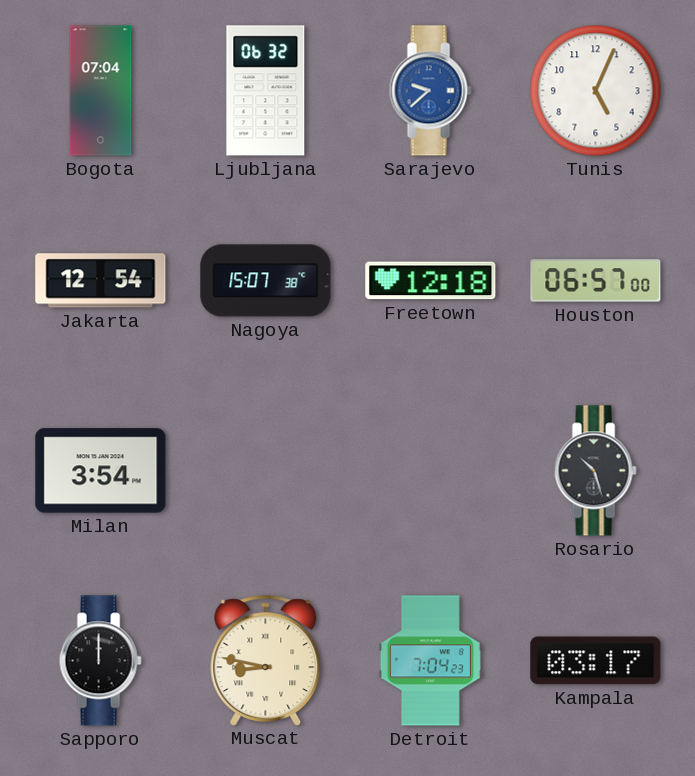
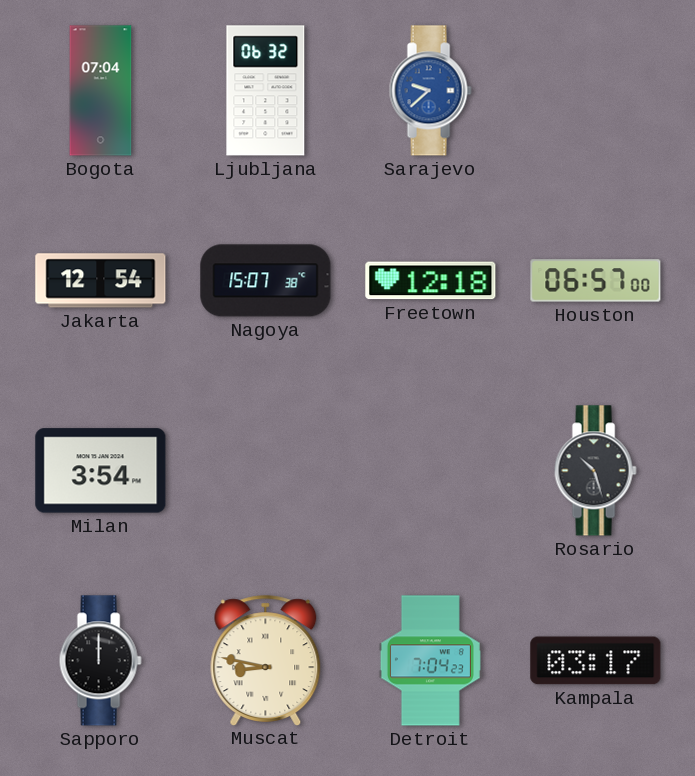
Tunis: 5:04 -> none (596, 91)
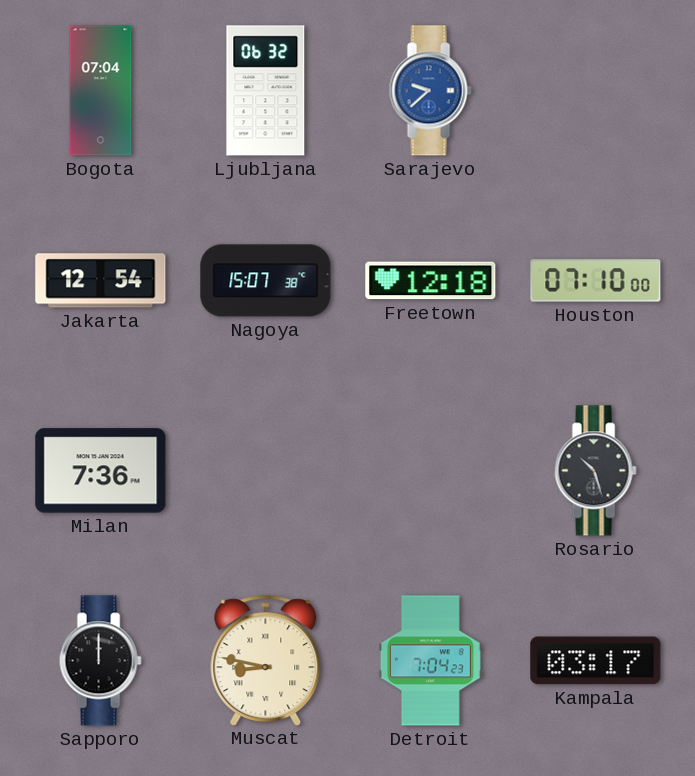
Houston: 06:57 -> 07:10 (596, 281)
Milan: 3:54 -> 7:36 (101, 471)
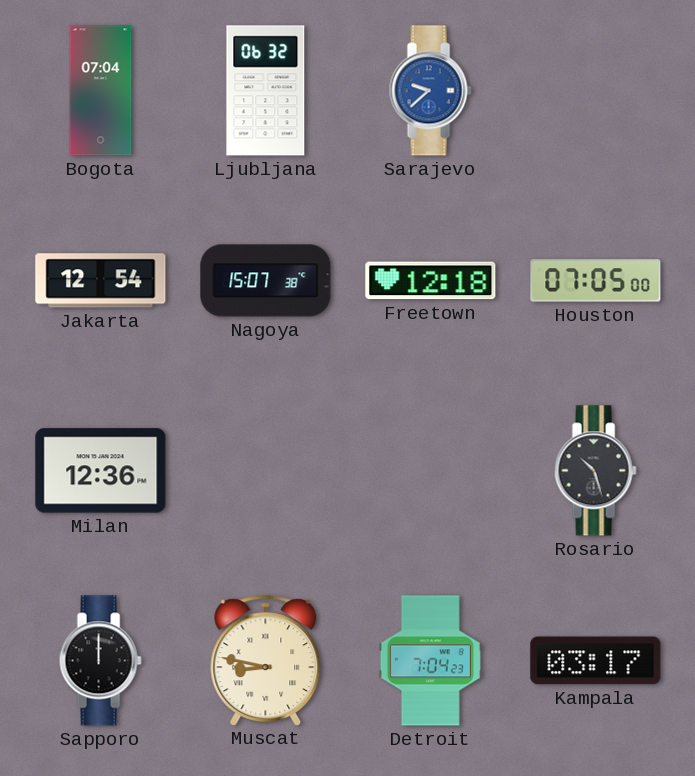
Houston: 07:10 -> 07:05 (596, 281)
Milan: 7:36 -> 12:36 (101, 471)
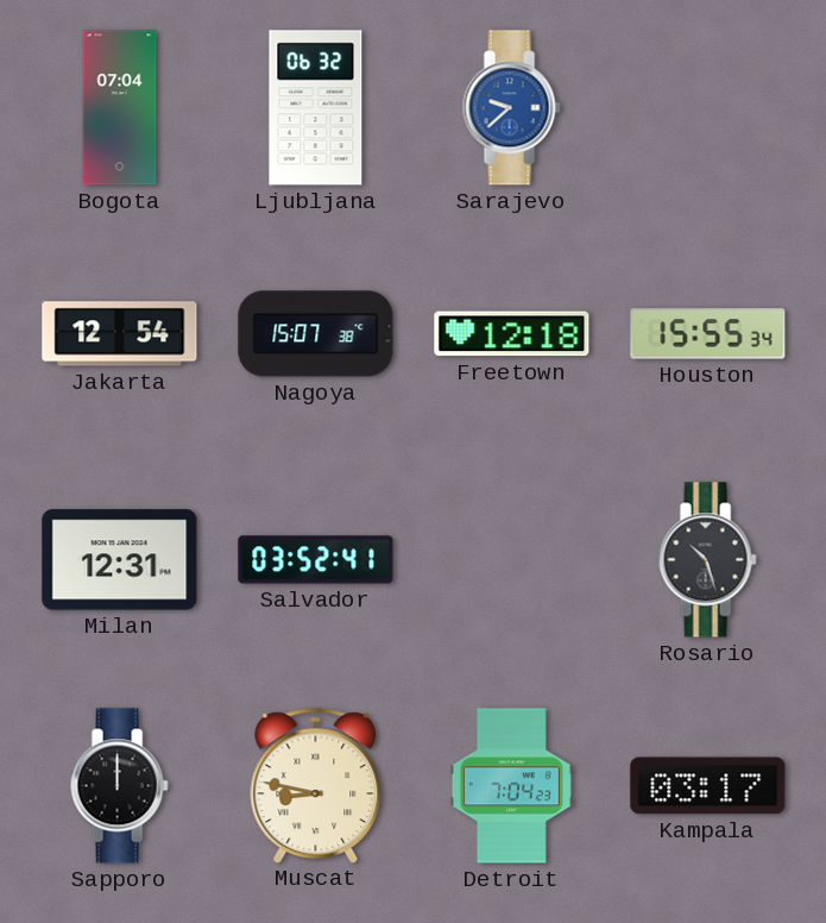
Houston: 07:05 -> 15:55 (708, 334)
Milan: 12:36 -> 12:31 (120, 560)
Salvador: none -> 03:52 (316, 560)
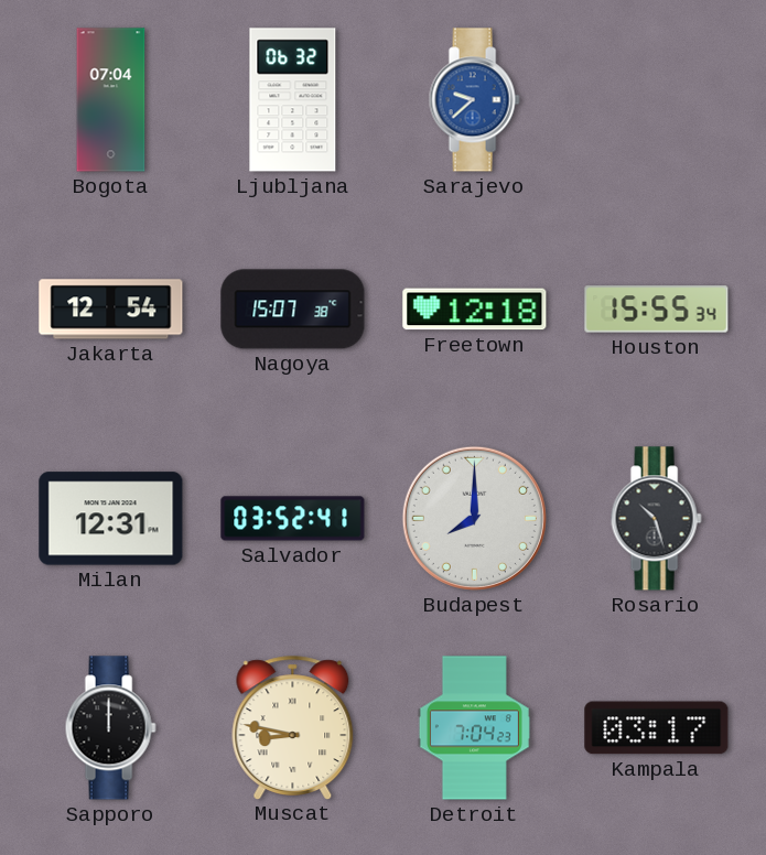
Budapest: none -> 8:00 (474, 518)
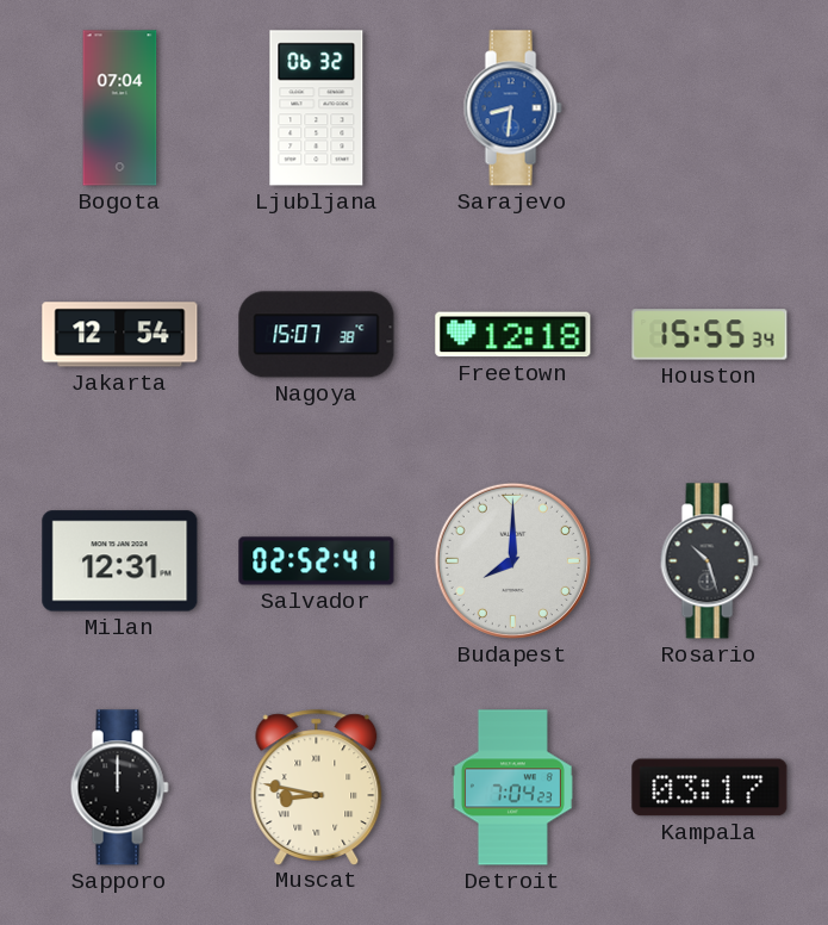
Sarajevo: 9:38 -> 8:31 (512, 108)
Salvador: 03:52 -> 02:52 (317, 561)
